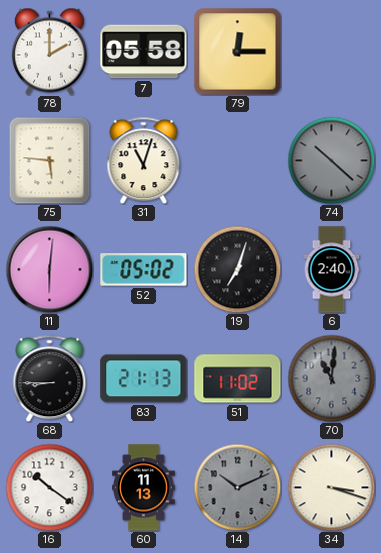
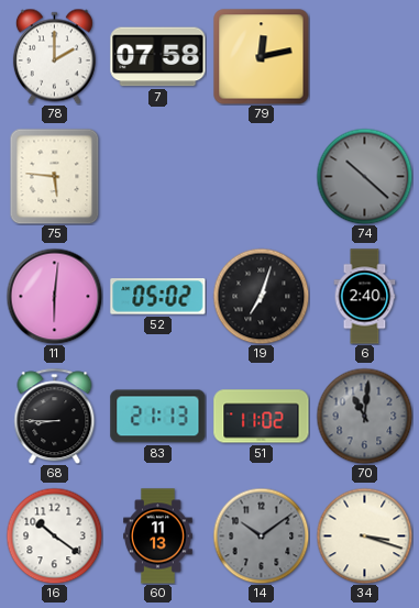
7: 05:58 -> 07:58 (158, 57)
79: 12:15 -> 12:13 (262, 57)
31: 11:03 -> none (144, 160)
14: 10:11 -> 10:09 (261, 535)
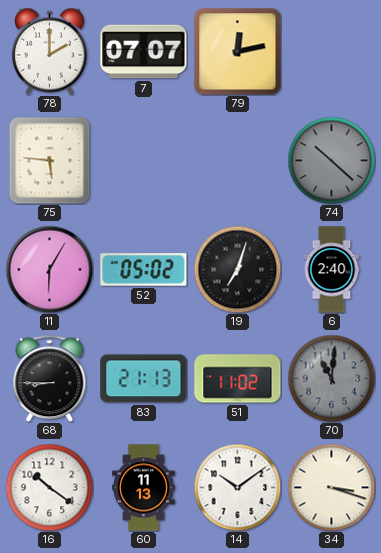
7: 07:58 -> 07:07 (144, 52)
11: 6:01 -> 6:05 (49, 269)
14 dial: grey -> white (237, 487)
